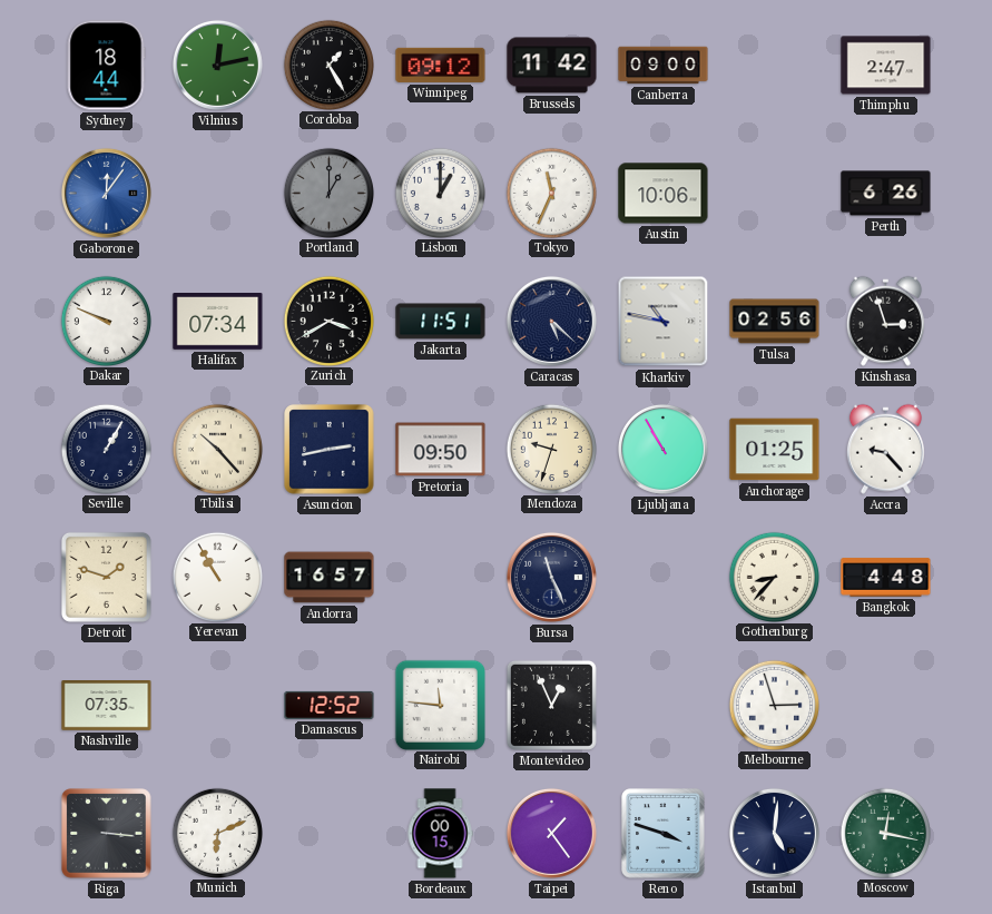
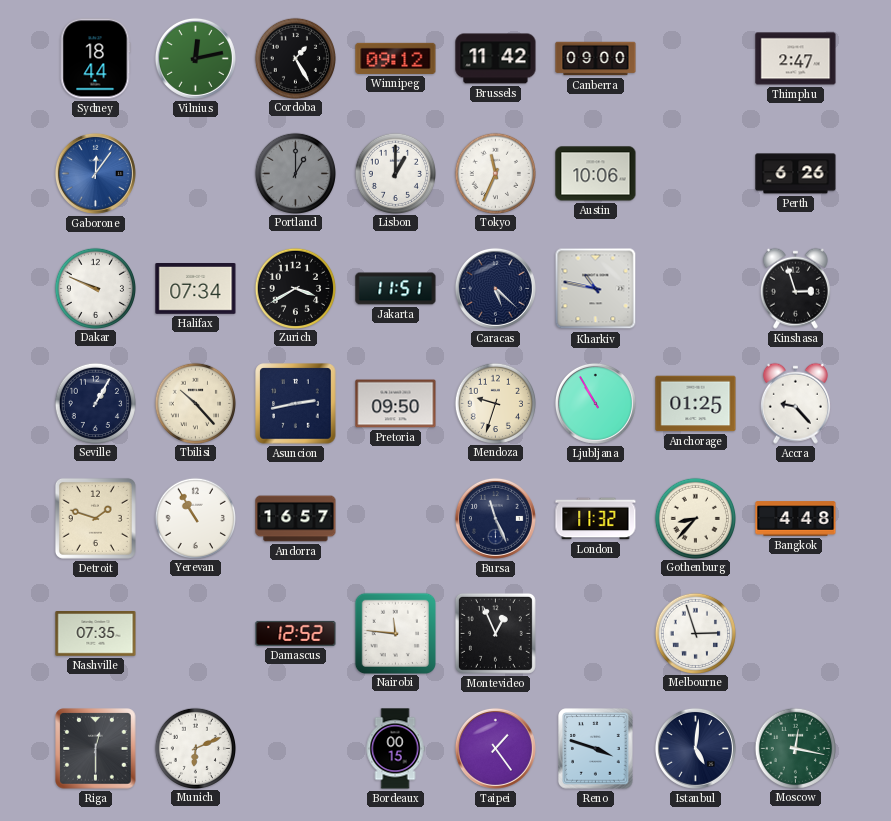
Tulsa: 02:56 -> none (775, 322)
London: none -> 11:32 (596, 519)
Riga: 3:16 -> 12:30 (96, 749)
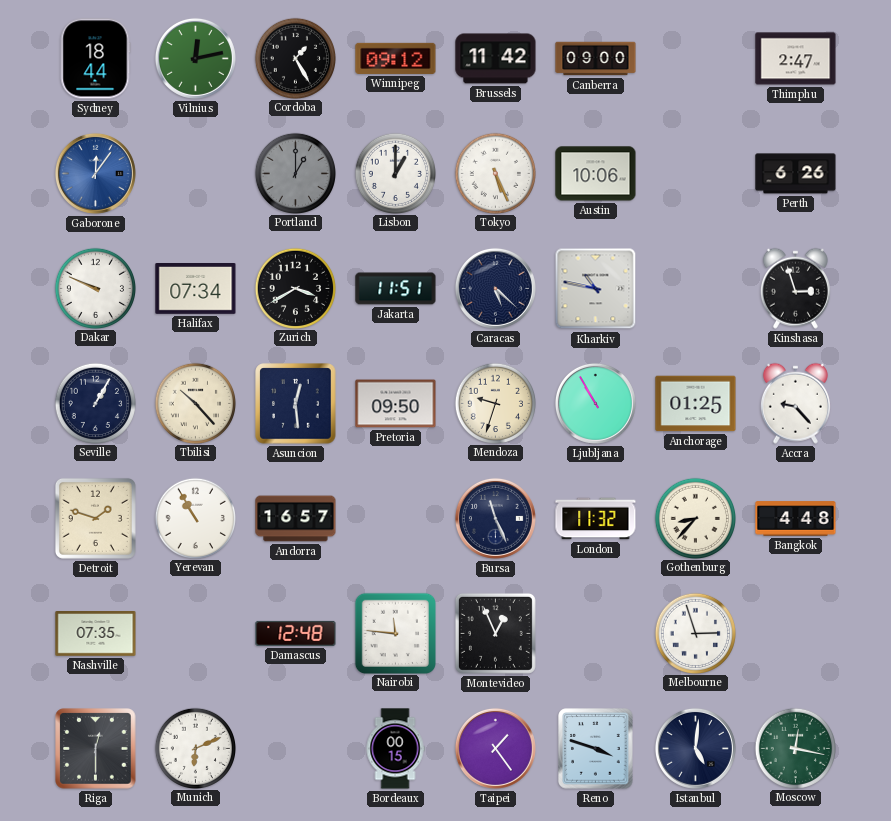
Tokyo: 11:34 -> 5:26 (495, 173)
Asuncion: 2:43 -> 12:29 (296, 404)
Damascus: 12:52 -> 12:48 (296, 633)
